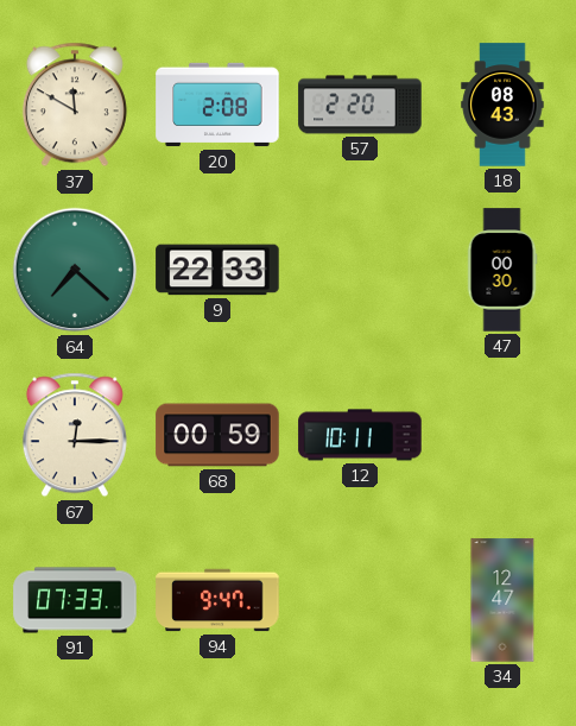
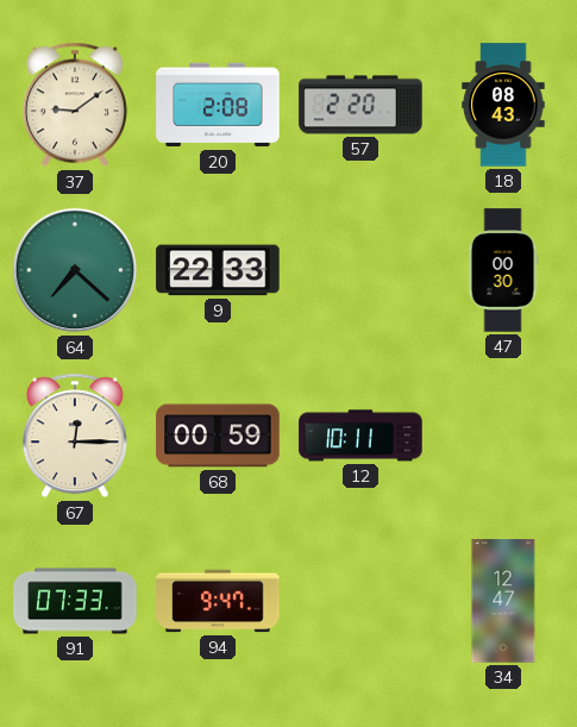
37: 11:50 -> 9:09 (75, 105)
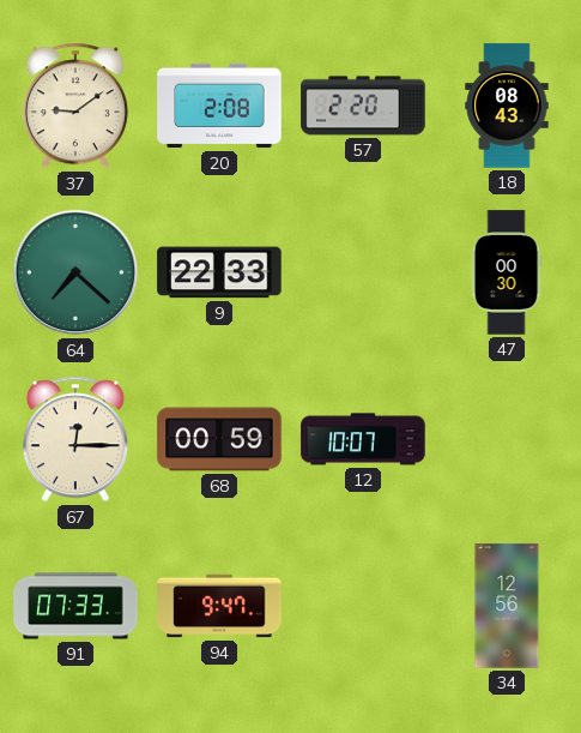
12: 10:11 -> 10:07 (363, 439)
34: 12:47 -> 12:56 (507, 606)
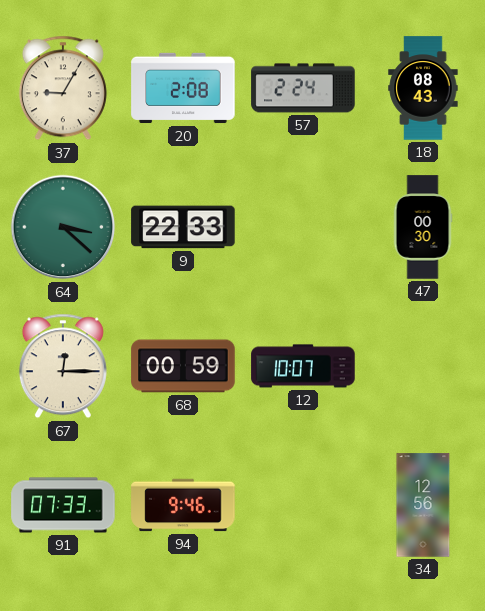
37: 9:09 -> 9:05 (63, 88)
57: 2:20 -> 2:24 (303, 88)
64: 7:22 -> 3:22 (63, 227)
94: 9:47 -> 9:46 (183, 505)
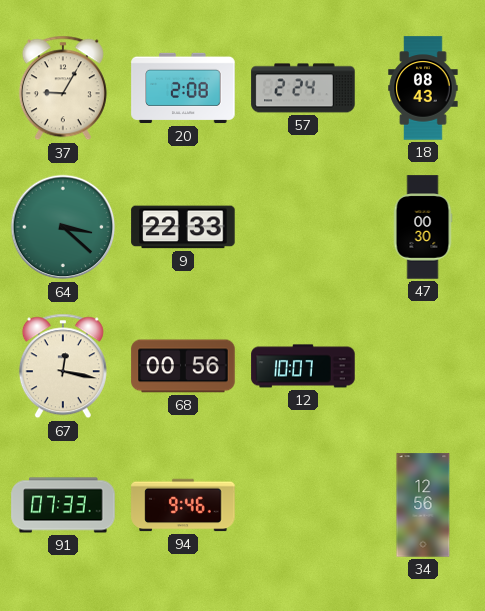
67: 12:15 -> 12:17 (63, 366)
68: 00:59 -> 00:56 (183, 366)
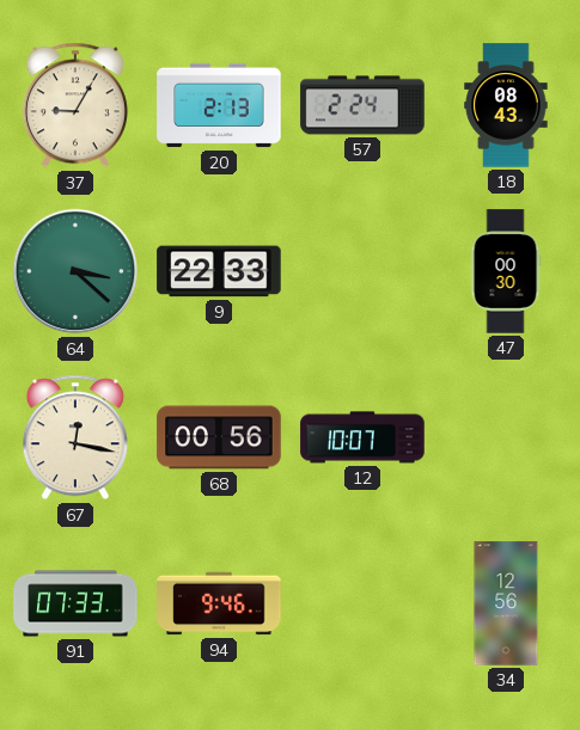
20: 2:08 -> 2:13 (219, 105)
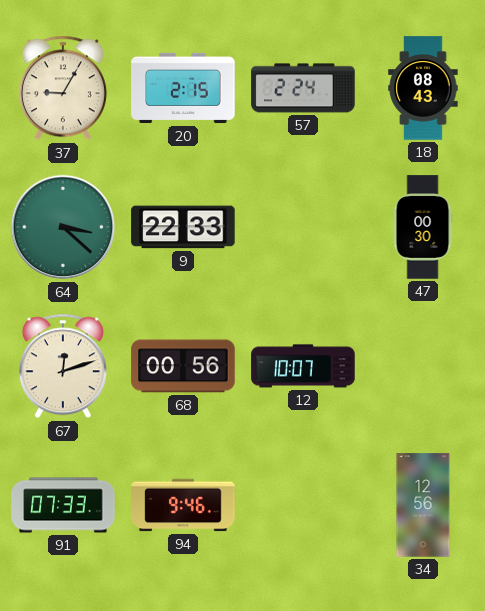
20: 2:13 -> 2:15 (183, 88)
67: 12:17 -> 12:12 (63, 366)
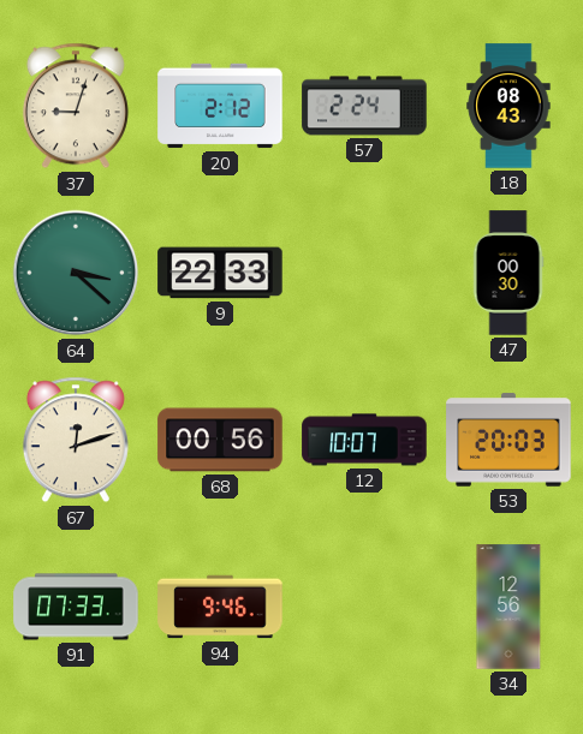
37: 9:05 -> 9:03 (76, 106)
20: 2:15 -> 2:12 (220, 106)
53: none -> 20:03 (508, 440)
